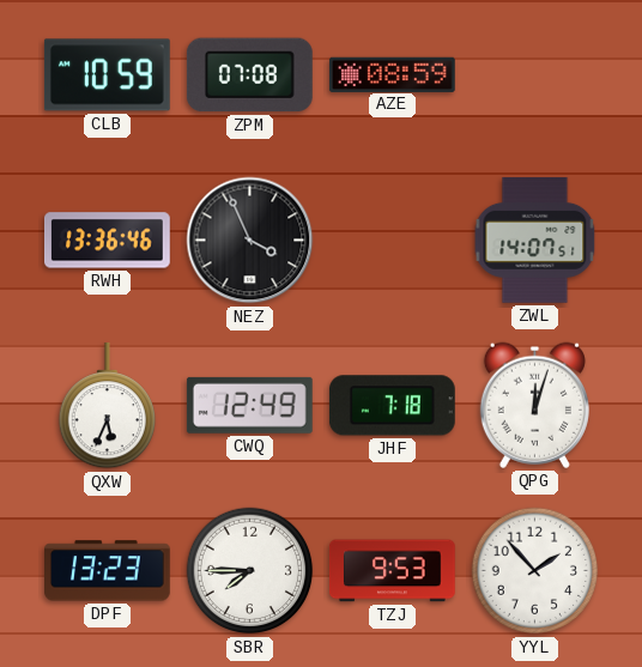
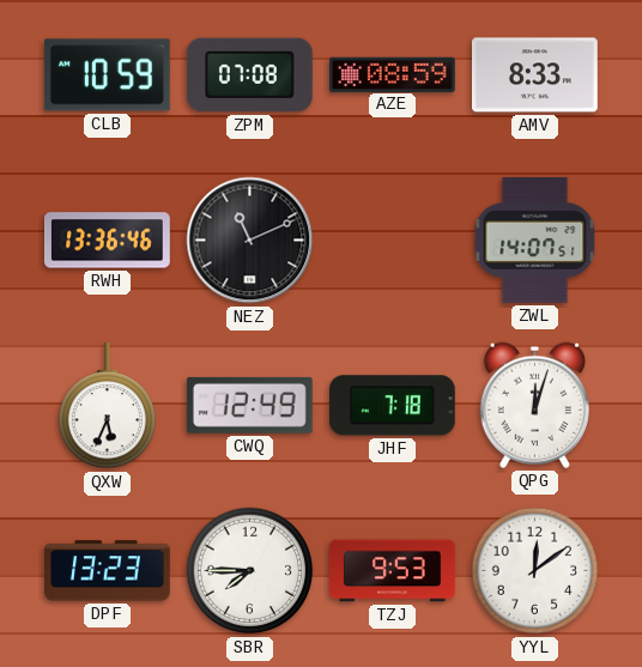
AMV: none -> 8:33 (535, 75)
NEZ: 3:56 -> 11:11 (250, 241)
YYL: 1:53 -> 12:09 (535, 571)
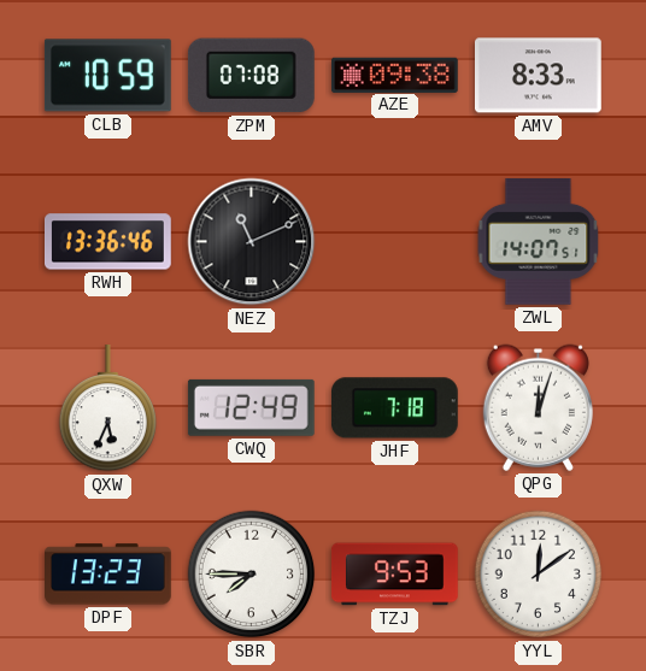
AZE: 08:59 -> 09:38 (394, 75)
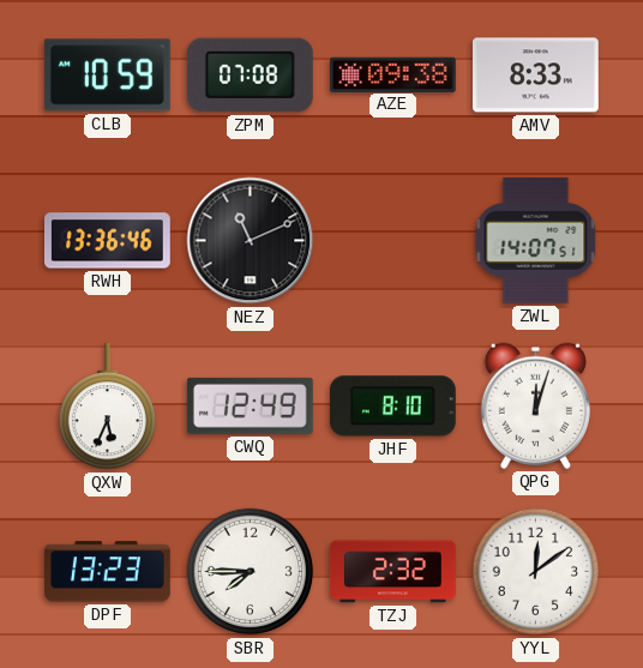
JHF: 7:18 -> 8:10 (392, 407)
TZJ: 9:53 -> 2:32 (392, 572)
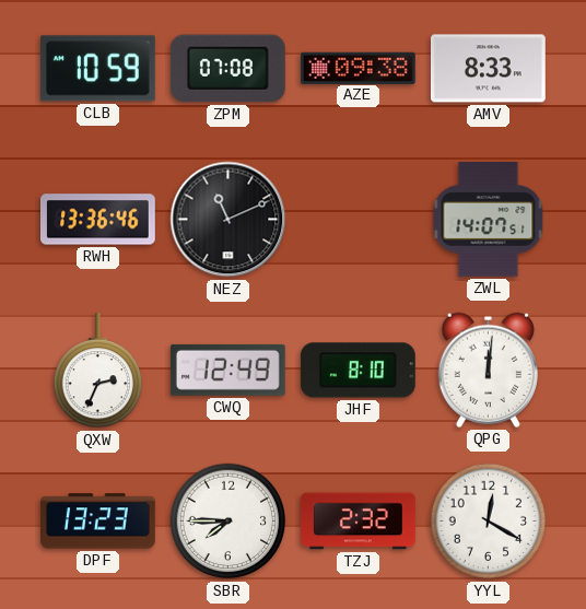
QXW: 5:34 -> 2:34 (97, 372)
QPG: 12:03 -> 12:01 (488, 370)
YYL: 12:09 -> 12:20 (489, 522)
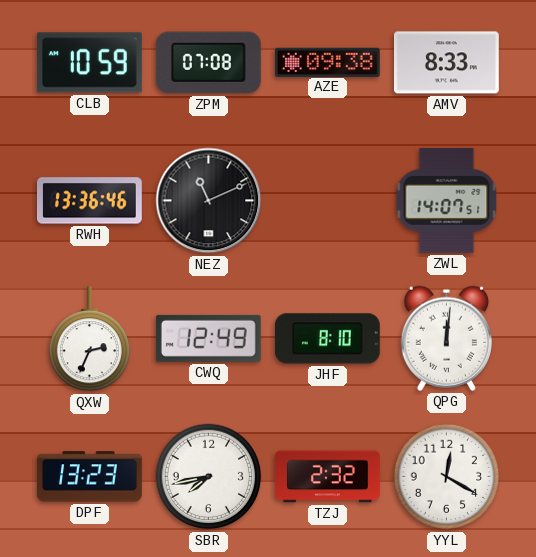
SBR: 7:45 -> 7:43 (209, 477)
